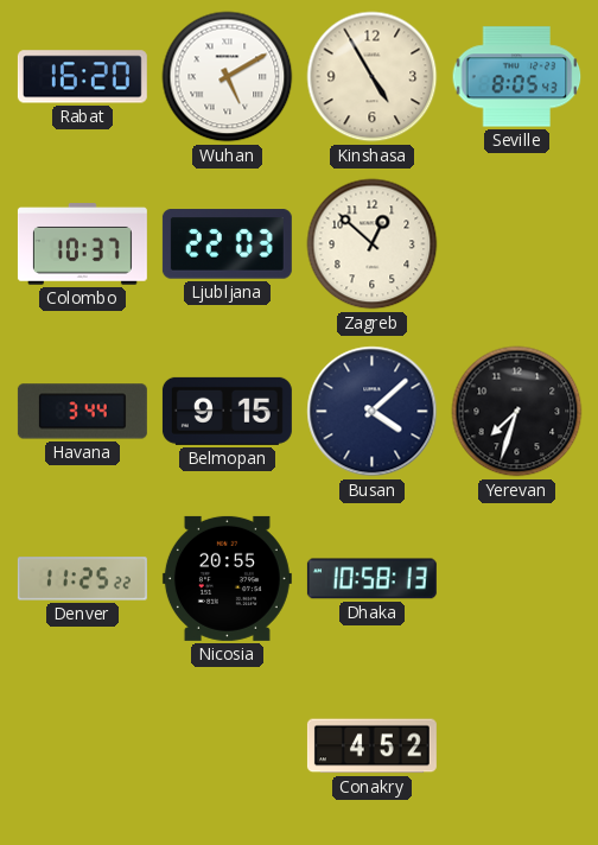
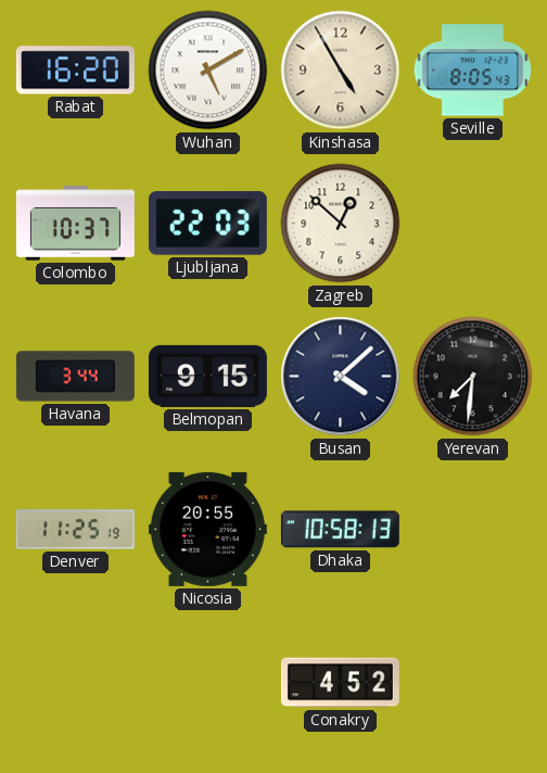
Yerevan: 7:33 -> 7:31 (473, 377)
Denver: 11:25:22 -> 11:25:19 (75, 530)
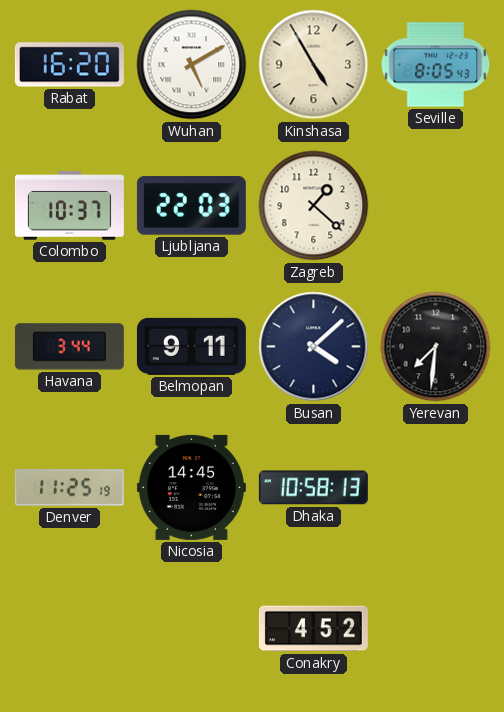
Zagreb: 12:52 -> 1:22 (314, 206)
Belmopan: 9:15 -> 9:11 (191, 346)
Nicosia: 20:55 -> 14:45 (191, 487)
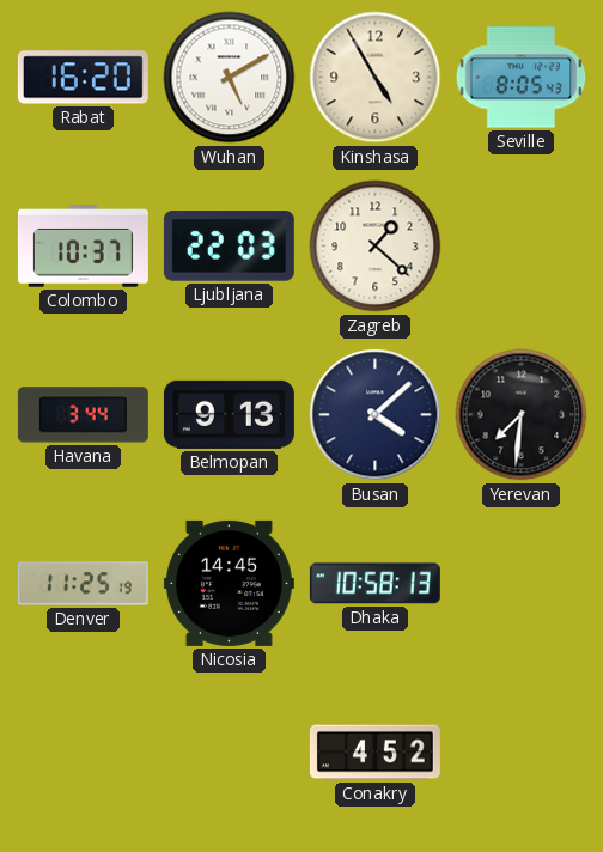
Belmopan: 9:11 -> 9:13 (229, 414)
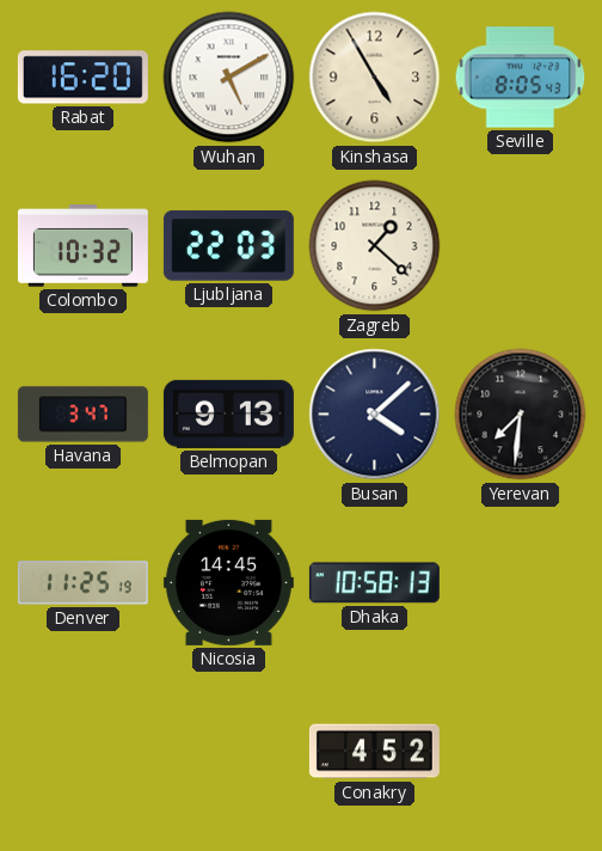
Colombo: 10:37 -> 10:32 (82, 246)
Havana: 3:44 -> 3:47 (82, 415)
